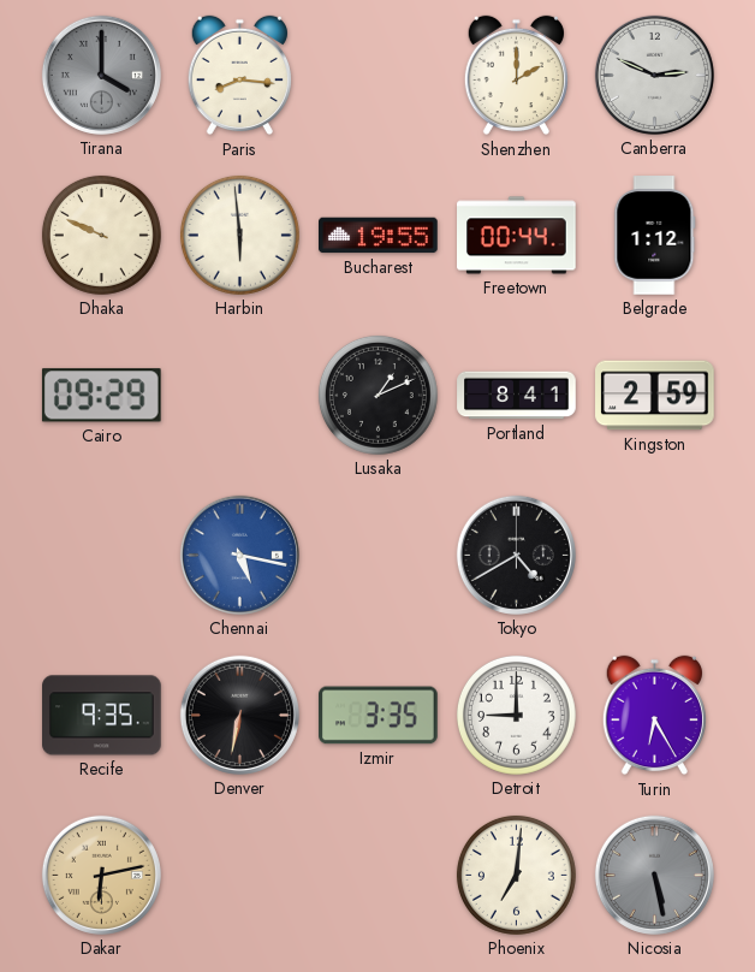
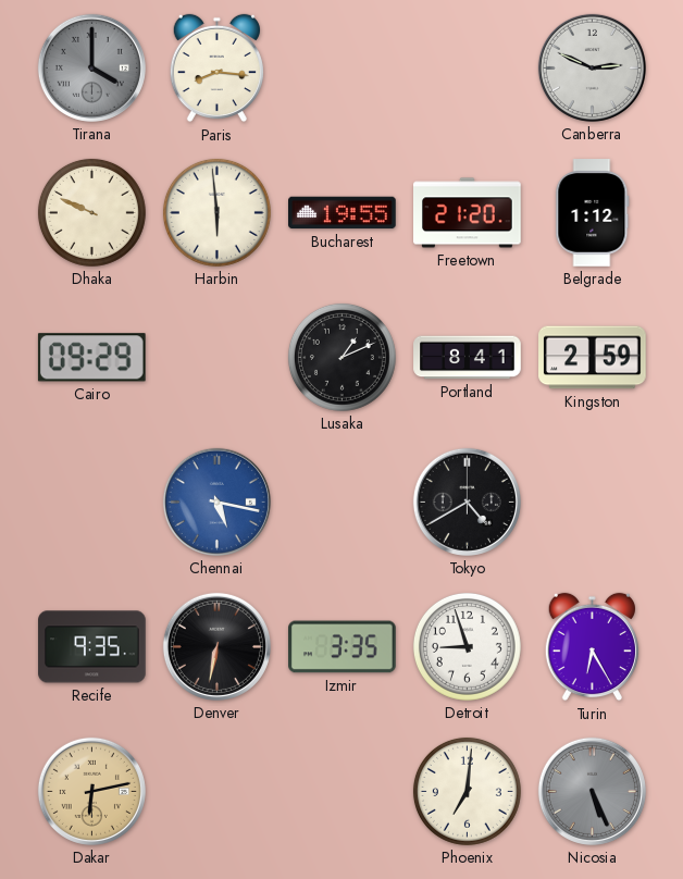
Shenzhen: 2:00 -> none (516, 76)
Freetown: 00:44 -> 21:20 (468, 213)
Detroit: 9:00 -> 8:57 (467, 646)
Nicosia: 5:28 -> 5:26 (592, 791)
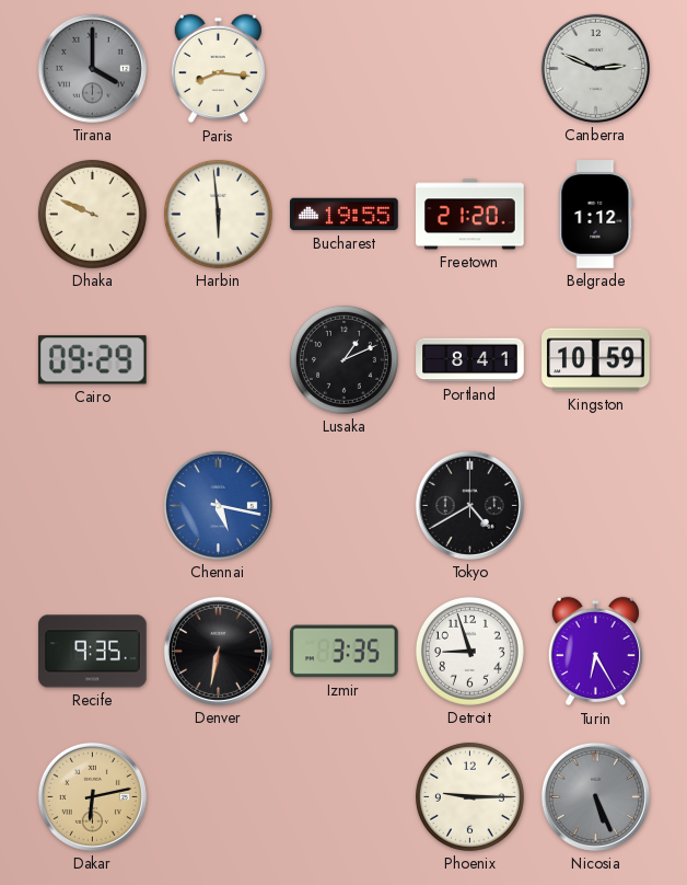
Kingston: 2:59 -> 10:59 (596, 360)
Phoenix: 7:01 -> 9:15 (469, 796)
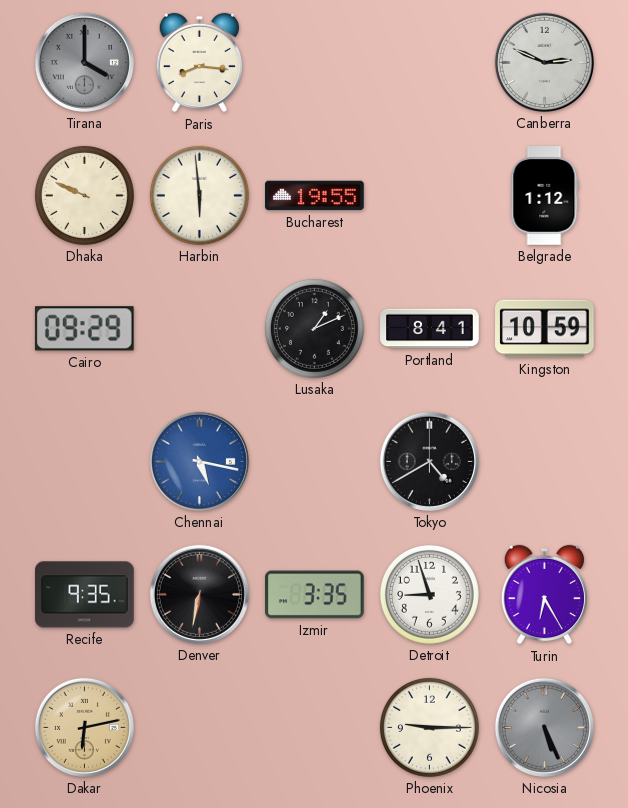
Freetown: 21:20 -> none (470, 215)
